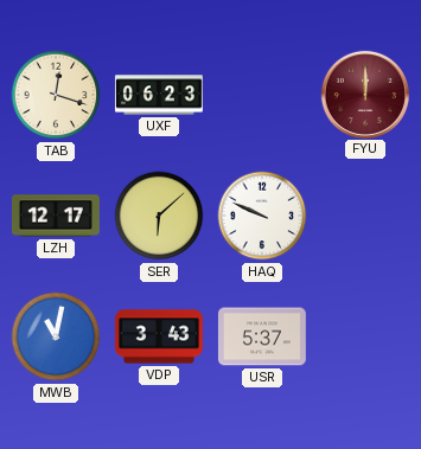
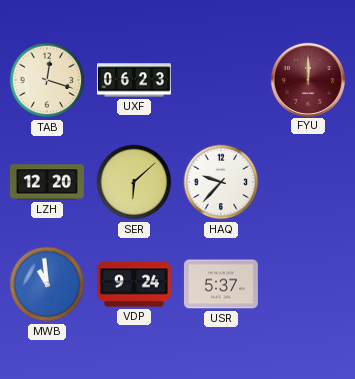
LZH: 12:17 -> 12:20 (47, 182)
HAQ: 9:49 -> 9:37 (221, 182)
MWB: 11:02 -> 10:59 (47, 284)
VDP: 3:43 -> 9:24 (134, 284)
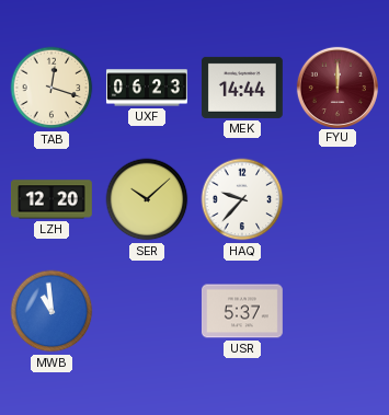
MEK: none -> 14:44 (242, 88)
SER: 6:08 -> 10:08 (147, 199)
VDP: 9:24 -> none (134, 284)
